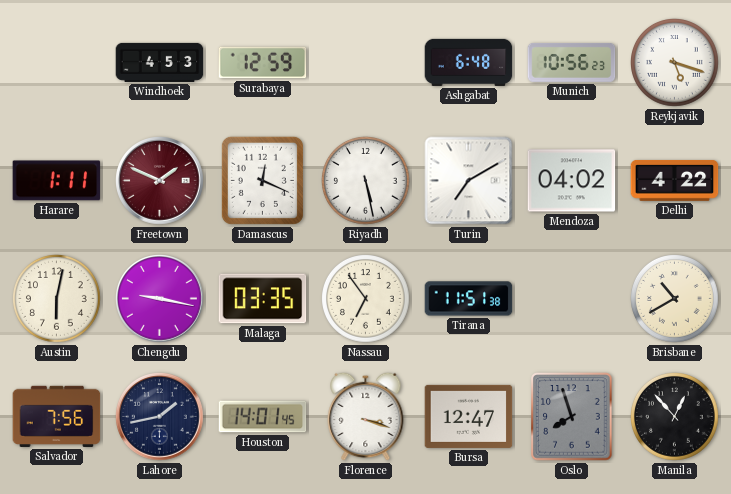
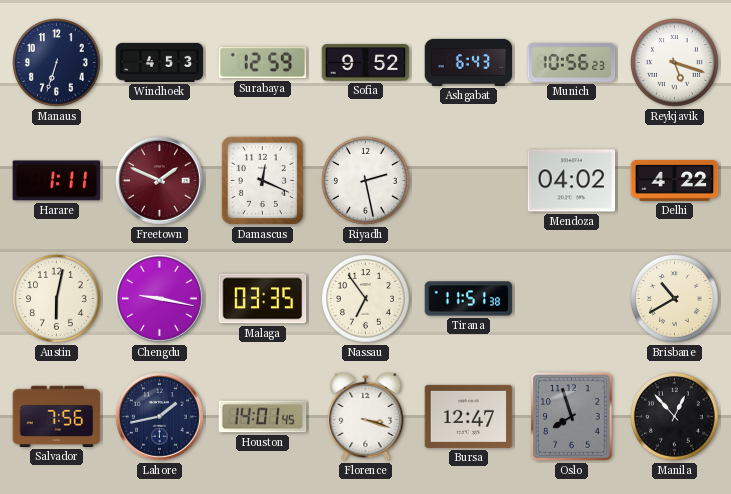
Manaus: none -> 6:33 (57, 63)
Sofia: none -> 9:52 (366, 63)
Ashgabat: 6:48 -> 6:43 (469, 62)
Riyadh: 5:28 -> 2:28 (366, 181)
Turin: 7:10 -> none (469, 181)
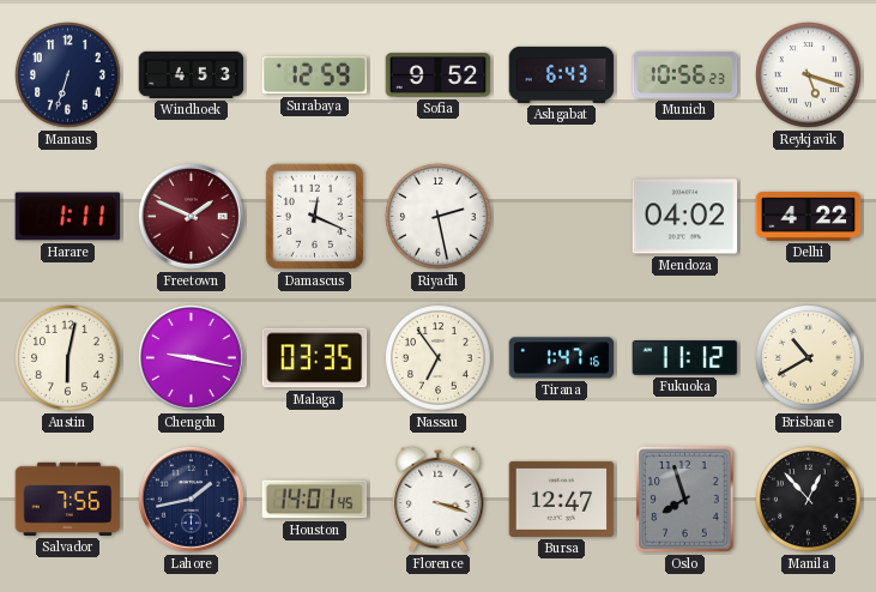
Tirana: 11:51 -> 1:47 (562, 358)
Fukuoka: none -> 11:12 (685, 358)
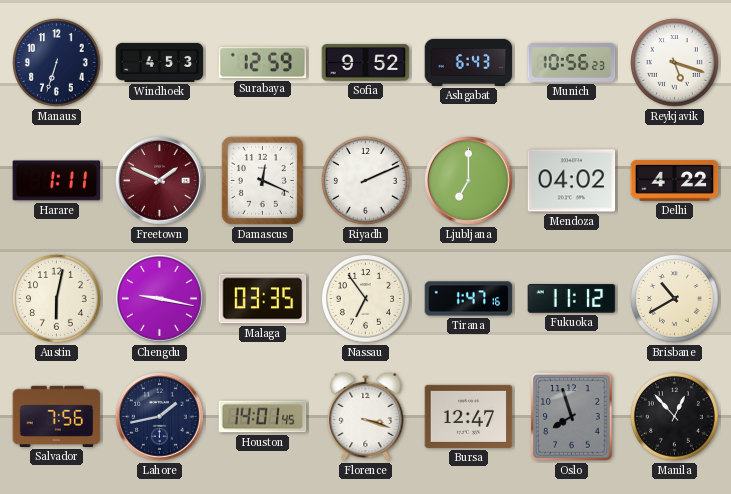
Riyadh: 2:28 -> 2:11 (366, 181)
Ljubljana: none -> 7:00 (469, 181)
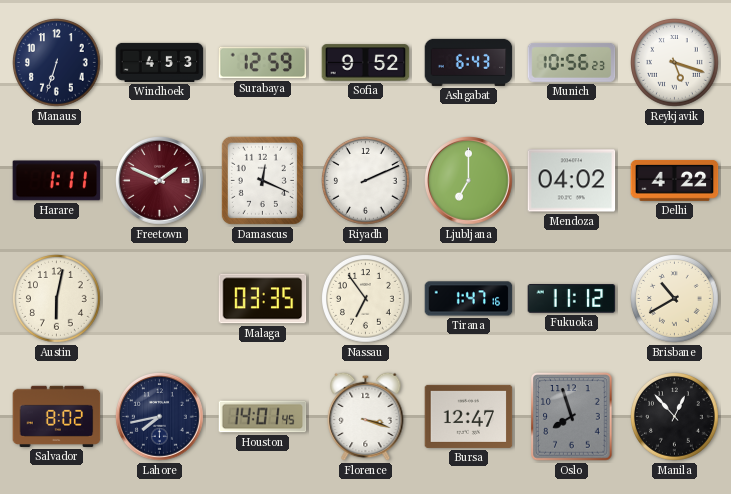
Chengdu: 9:17 -> none (160, 299)
Salvador: 7:56 -> 8:02 (57, 416)
Lahore: 1:43 -> 7:43 (160, 417)
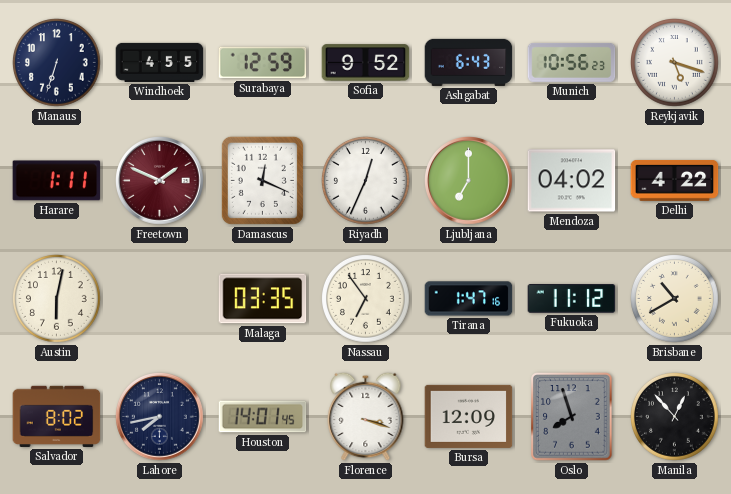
Windhoek: 4:53 -> 4:55 (160, 62)
Riyadh: 2:11 -> 12:34 (366, 181)
Bursa: 12:47 -> 12:09 (469, 416)
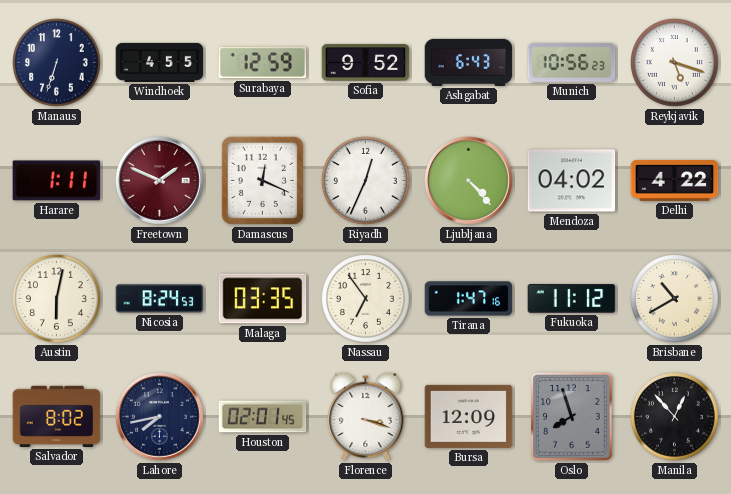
Ljubljana: 7:00 -> 4:23 (469, 181)
Nicosia: none -> 8:24 (160, 299)
Houston: 14:01 -> 02:01 (263, 417)
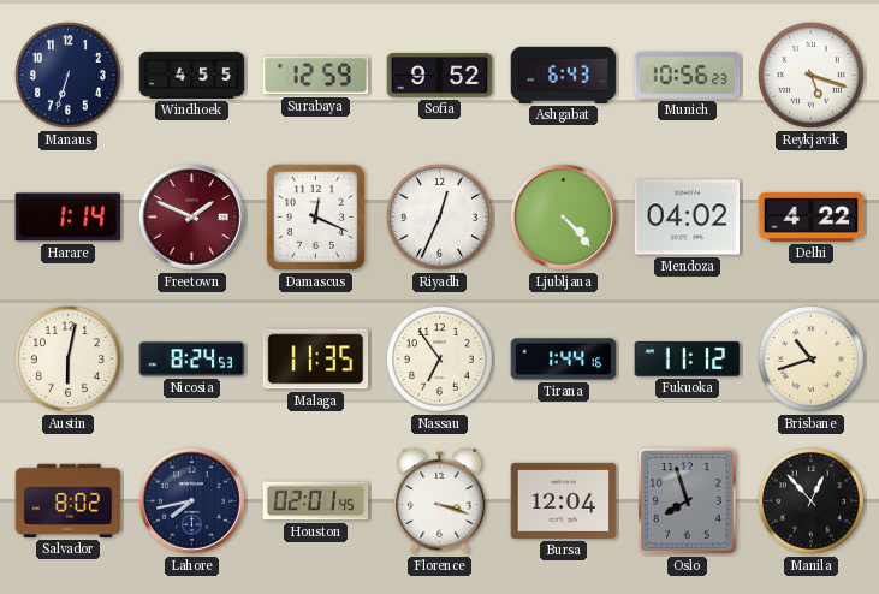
Harare: 1:11 -> 1:14 (69, 218)
Malaga: 03:35 -> 11:35 (316, 360)
Tirana: 1:47 -> 1:44 (564, 360)
Brisbane: 10:40 -> 10:42 (812, 360)
Bursa: 12:09 -> 12:04 (564, 500)
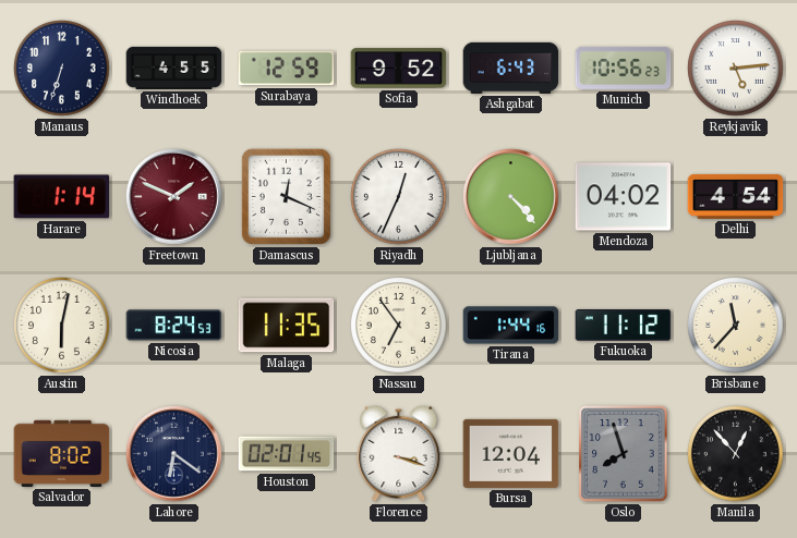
Reykjavik: 5:18 -> 5:14 (736, 69)
Delhi: 4:22 -> 4:54 (736, 196)
Brisbane: 10:42 -> 11:37 (736, 326)
Lahore: 7:43 -> 6:21 (174, 454)
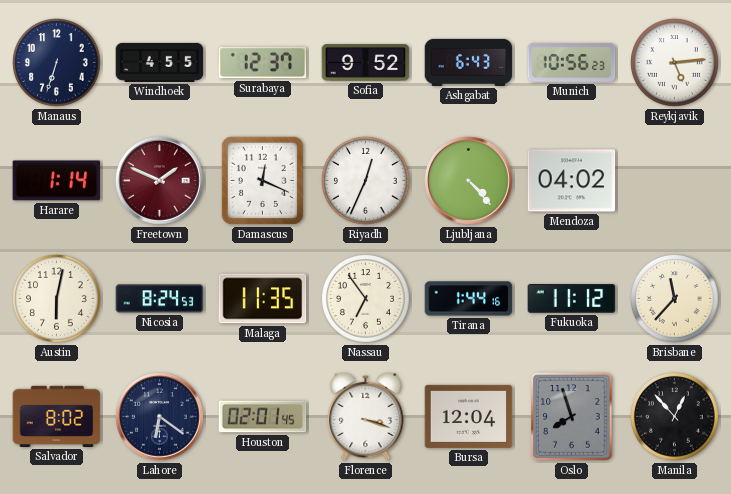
Surabaya: 12:59 -> 12:37 (263, 63)
Delhi: 4:54 -> none (736, 196)
